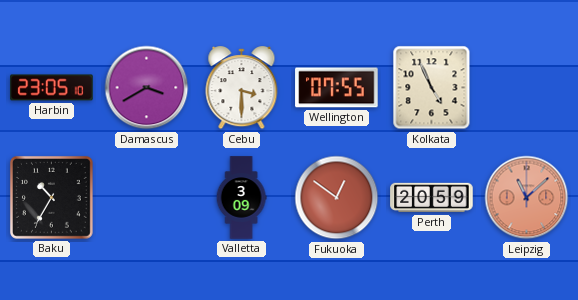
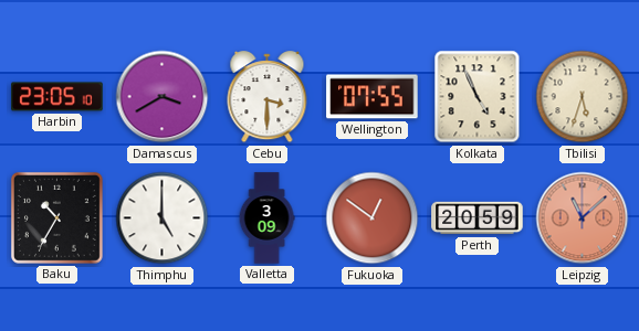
Tbilisi: none -> 5:33 (583, 97)
Thimphu: none -> 5:00 (163, 218)
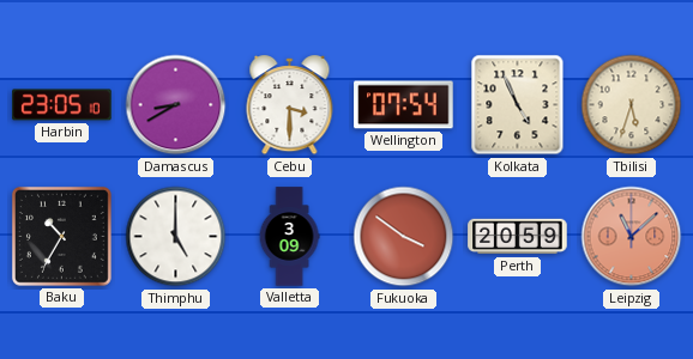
Damascus: 3:40 -> 8:40 (176, 105)
Wellington: 07:55 -> 07:54 (404, 105)
Fukuoka: 12:51 -> 3:51 (404, 237)
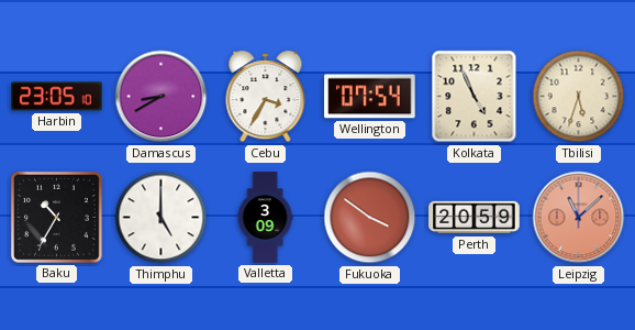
Cebu: 3:30 -> 3:35 (266, 97)
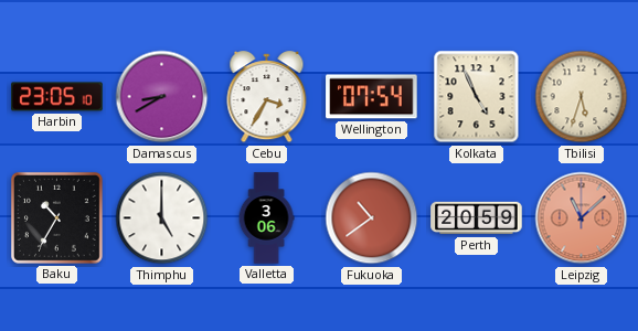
Valletta: 3:09 -> 3:06 (266, 218)
Fukuoka: 3:51 -> 10:39 (372, 218)
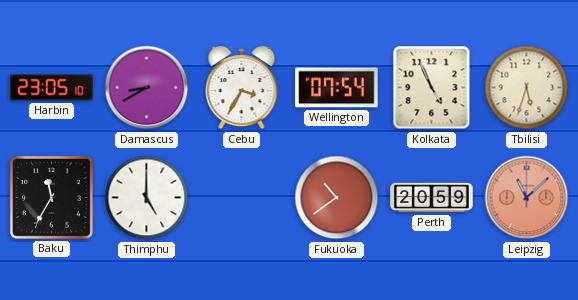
Baku: 10:35 -> 11:35 (51, 197)
Valletta: 3:06 -> none (266, 218)
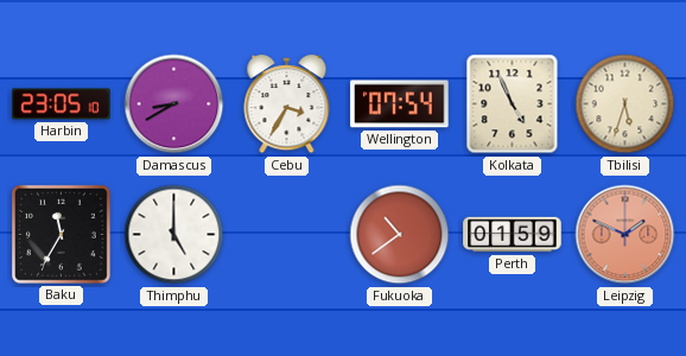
Perth: 20:59 -> 01:59 (513, 235)
Leipzig: 11:08 -> 1:49 (625, 235)
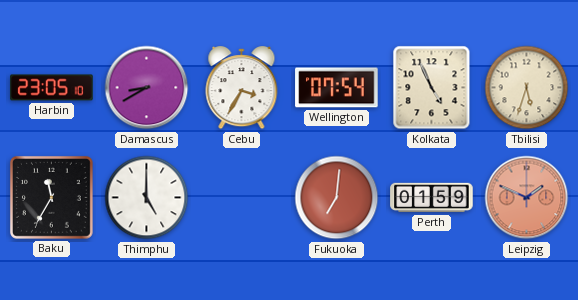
Fukuoka: 10:39 -> 7:01 (337, 198)
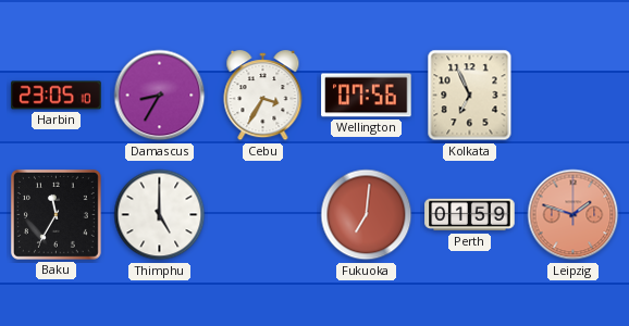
Damascus: 8:40 -> 8:35 (160, 96)
Wellington: 07:54 -> 07:56 (367, 96)
Kolkata: 4:56 -> 6:56 (470, 96)
Tbilisi: 5:33 -> none (527, 88)
Leipzig: 1:49 -> 1:48 (573, 215)
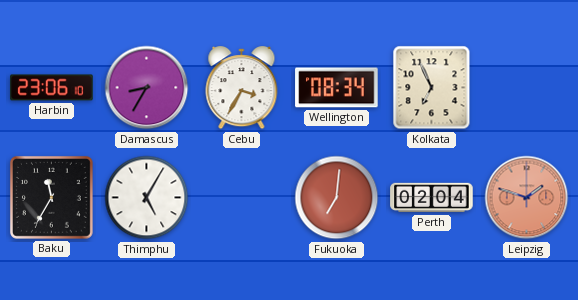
Harbin: 23:05 -> 23:06 (52, 88)
Wellington: 07:56 -> 08:34 (337, 88)
Thimphu: 5:00 -> 5:05 (147, 198)
Perth: 01:59 -> 02:04 (432, 198)
